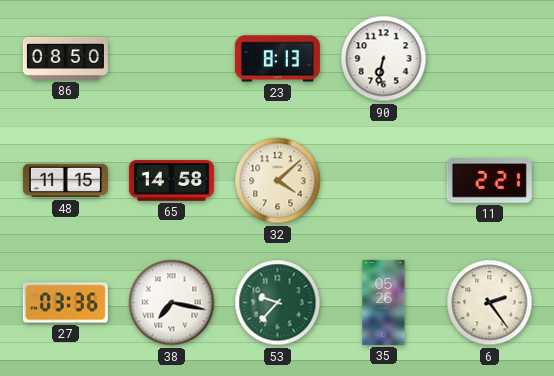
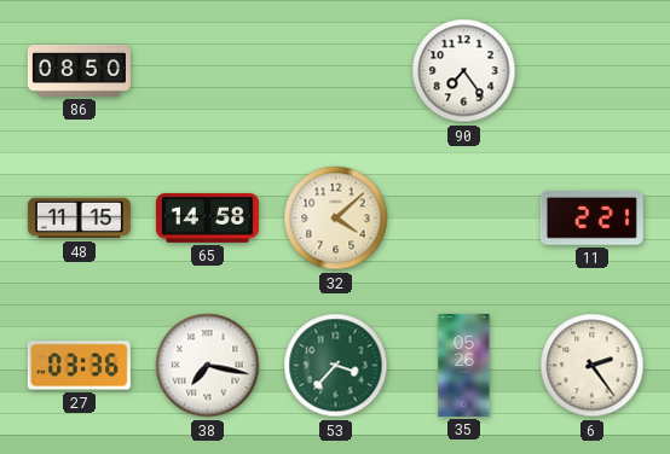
23: 8:13 -> none (277, 59)
90: 6:32 -> 7:24 (464, 71)
53: 9:37 -> 3:37 (336, 366)
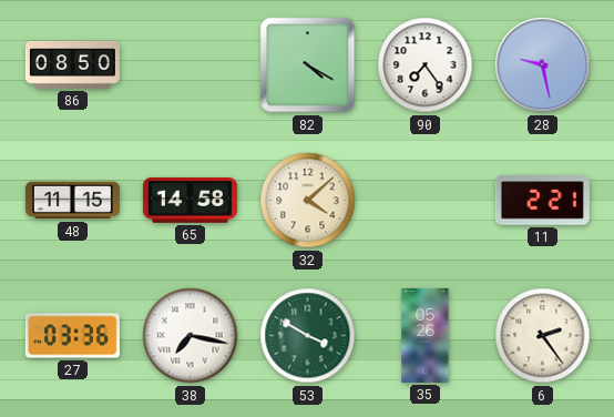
82: none -> 4:20 (308, 65)
28: none -> 9:28 (543, 65)
53: 3:37 -> 3:50 (308, 336)
